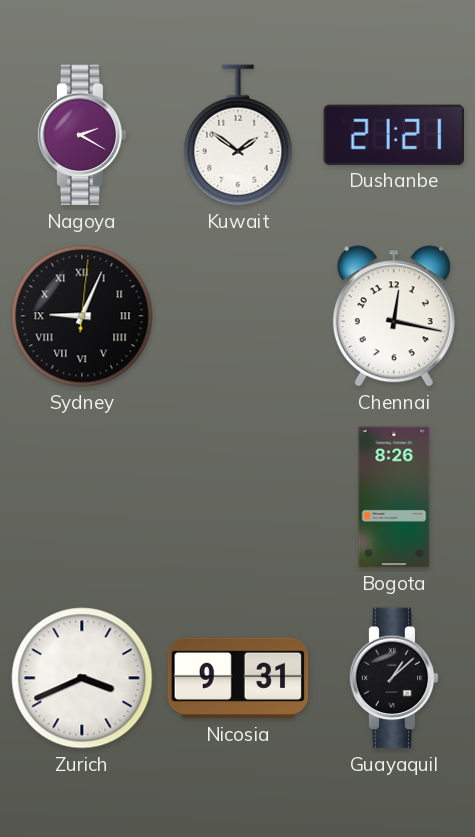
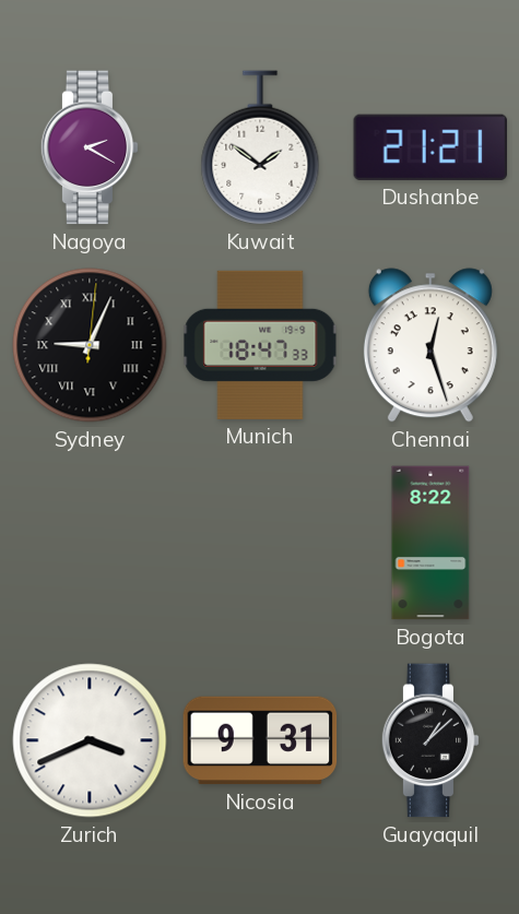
Munich: none -> 18:47 (260, 345)
Chennai: 12:17 -> 12:27 (430, 345)
Bogota: 8:26 -> 8:22 (430, 543)
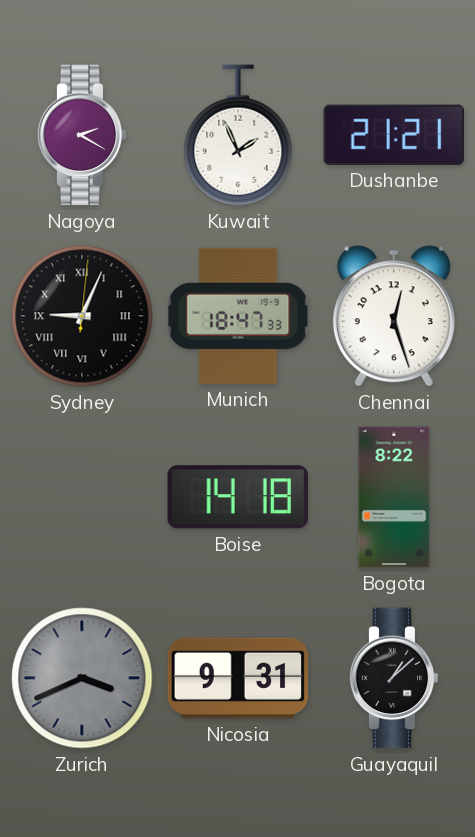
Kuwait: 1:51 -> 1:56 (238, 135)
Boise: none -> 14:18 (238, 497)
Zurich dial: white -> grey (82, 678)
